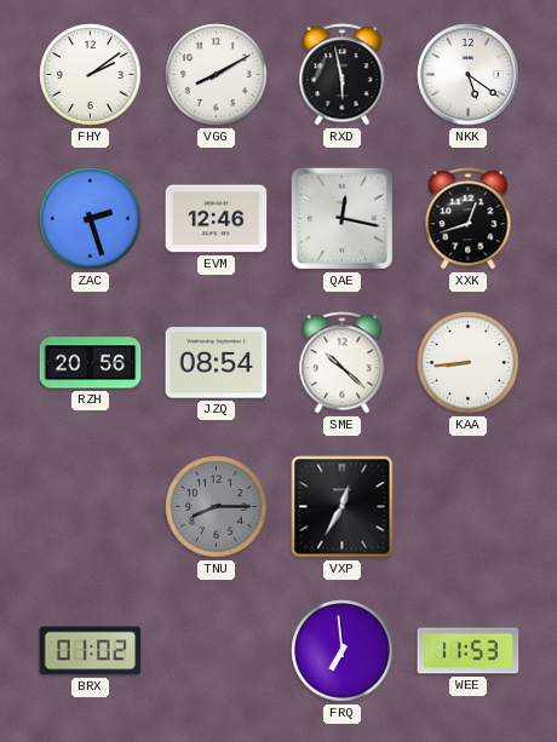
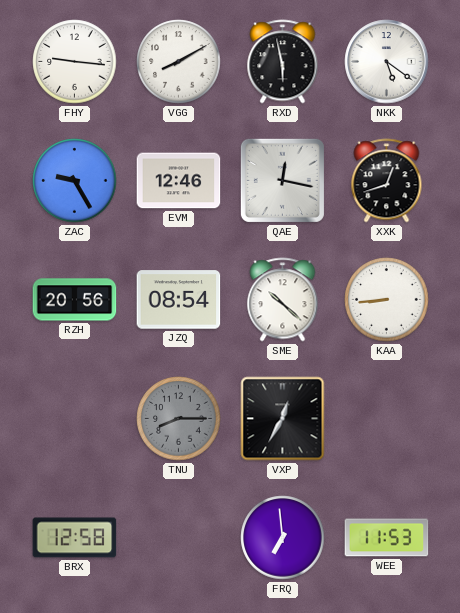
FHY: 2:09 -> 9:16 (75, 62)
ZAC: 2:27 -> 9:25 (75, 181)
BRX: 01:02 -> 12:58 (75, 538)
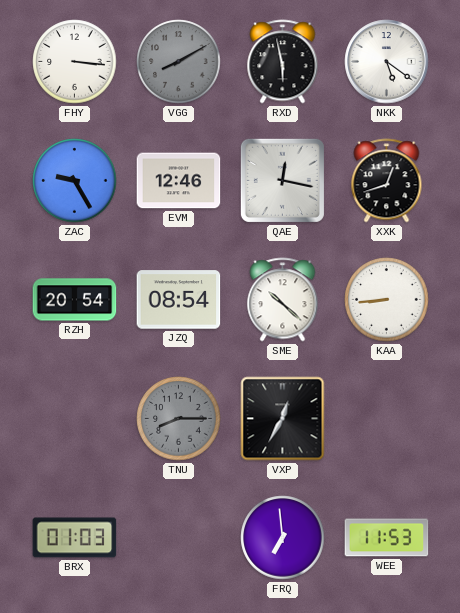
FHY: 9:16 -> 3:16 (75, 62)
VGG dial: white -> grey (179, 62)
RZH: 20:56 -> 20:54 (75, 300)
BRX: 12:58 -> 01:03 (75, 538)
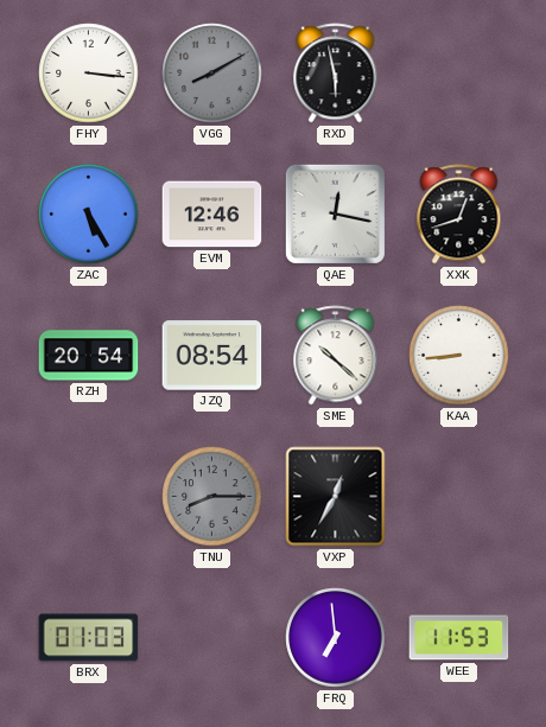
NKK: 5:21 -> none (387, 62)
ZAC: 9:25 -> 5:25 (89, 215)
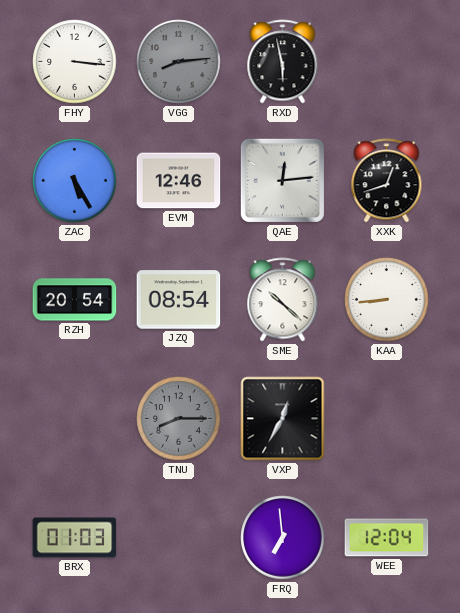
VGG: 8:10 -> 8:14 (179, 62)
QAE: 12:17 -> 12:14 (282, 180)
WEE: 11:53 -> 12:04 (387, 538)
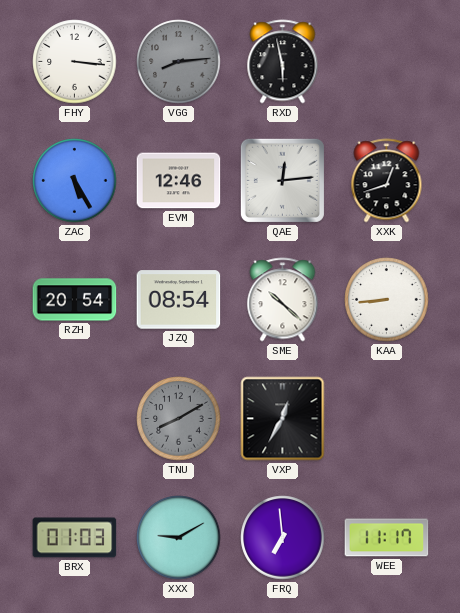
TNU: 8:15 -> 8:10 (179, 419)
XXX: none -> 9:10 (179, 538)
WEE: 12:04 -> 11:17 (387, 538)
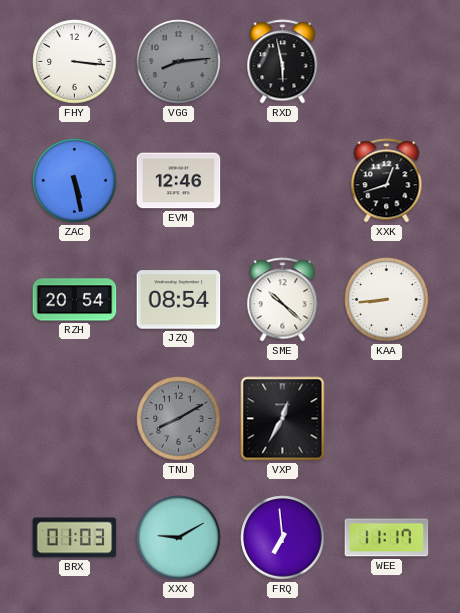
ZAC: 5:25 -> 5:28 (75, 181)
QAE: 12:14 -> none (282, 180)
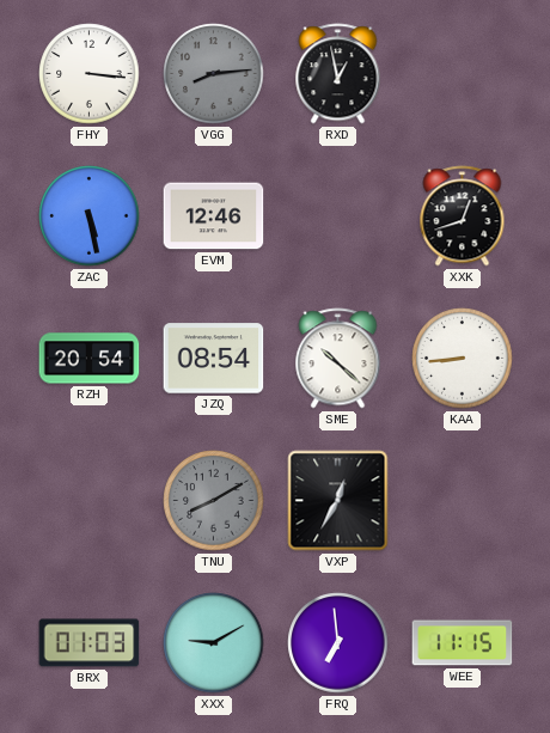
RXD: 5:58 -> 12:58 (338, 74)
WEE: 11:17 -> 11:15 (463, 643)
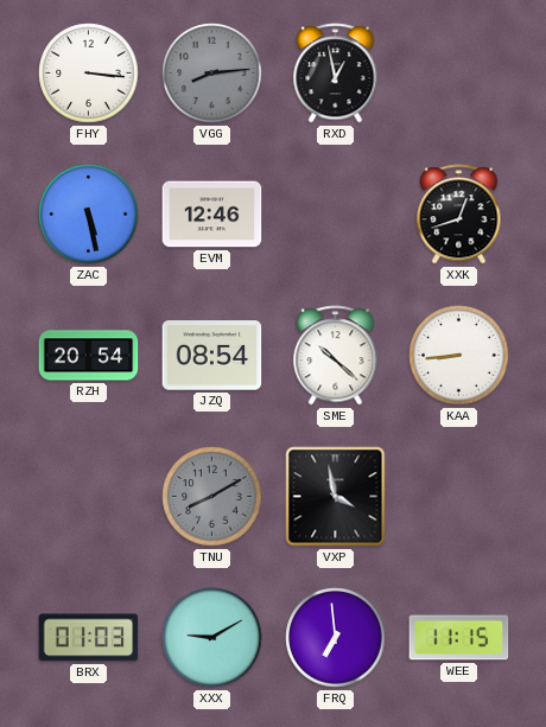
VXP: 12:35 -> 3:58 (336, 497)
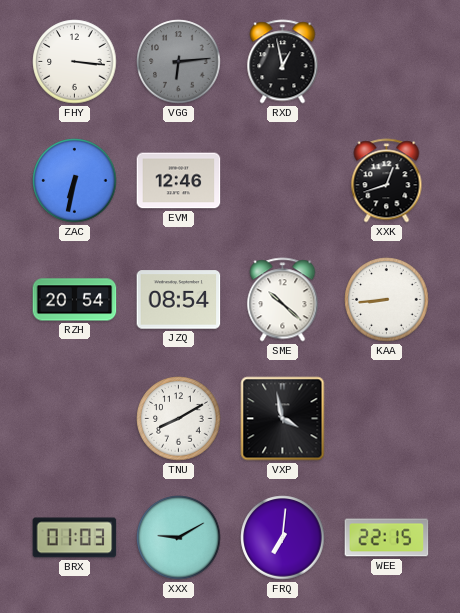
VGG: 8:14 -> 6:14 (179, 62)
ZAC: 5:28 -> 6:32 (75, 181)
TNU dial: grey -> white (179, 419)
FRQ: 6:59 -> 7:01 (283, 538)
WEE: 11:15 -> 22:15 (387, 538)
